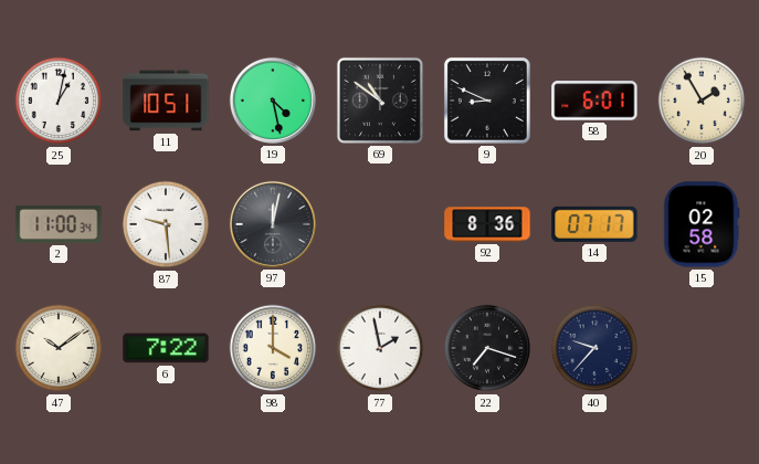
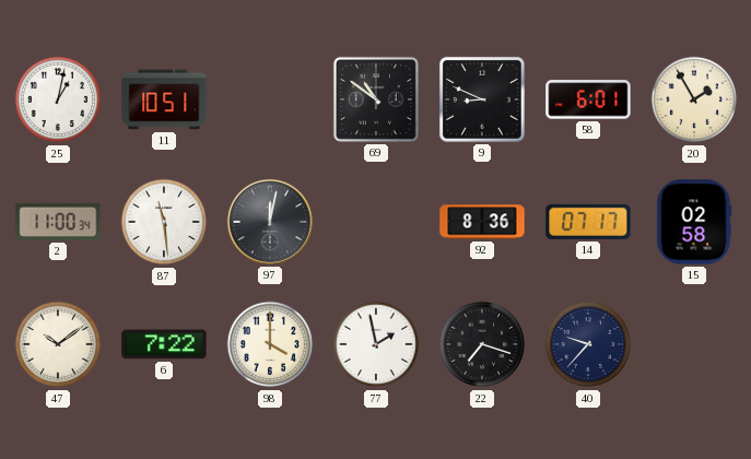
19: 4:28 -> none (273, 101)
87: 9:29 -> 11:29 (164, 222)
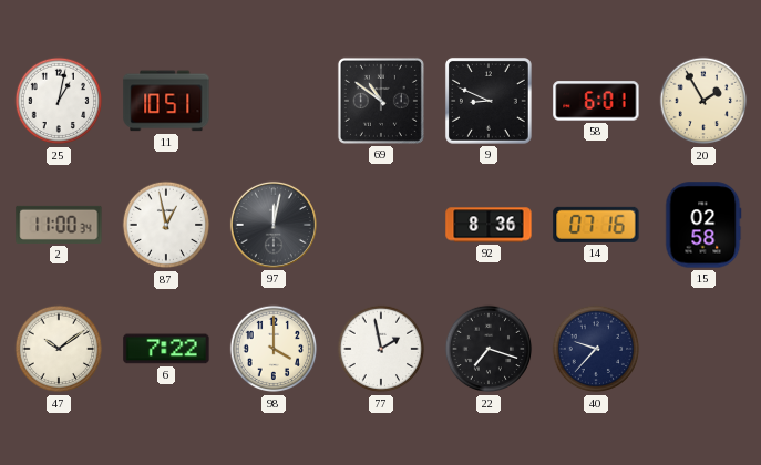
87: 11:29 -> 12:58 (166, 225)
14: 07:17 -> 07:16 (596, 225)
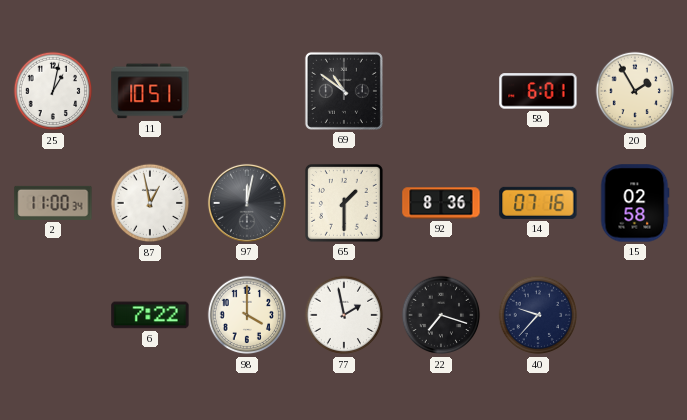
9: 8:49 -> none (489, 101)
65: none -> 1:30 (344, 203)
47: 10:09 -> none (59, 349)
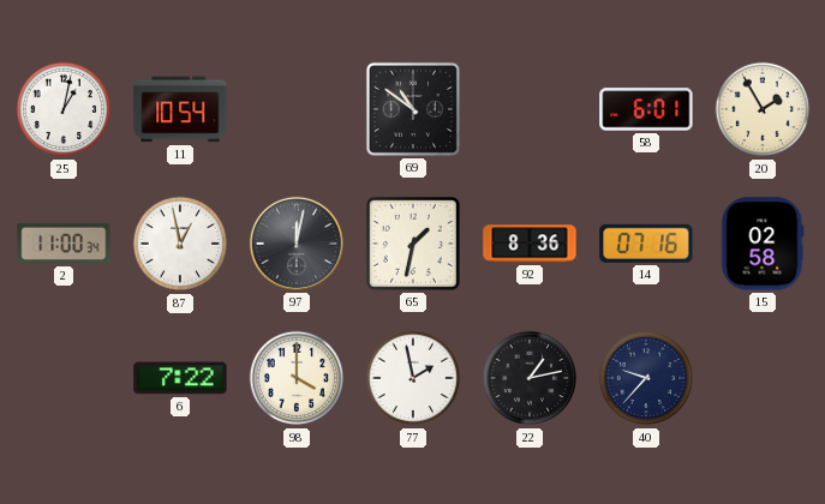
11: 10:51 -> 10:54 (180, 109)
65: 1:30 -> 1:32 (413, 244)
22: 7:18 -> 1:13 (530, 378)
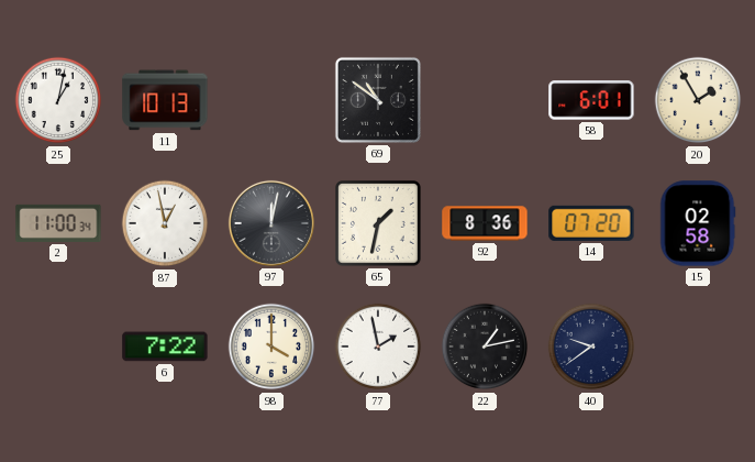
11: 10:54 -> 10:13 (165, 100)
14: 07:16 -> 07:20 (591, 223)
40: 9:37 -> 9:39 (591, 346)
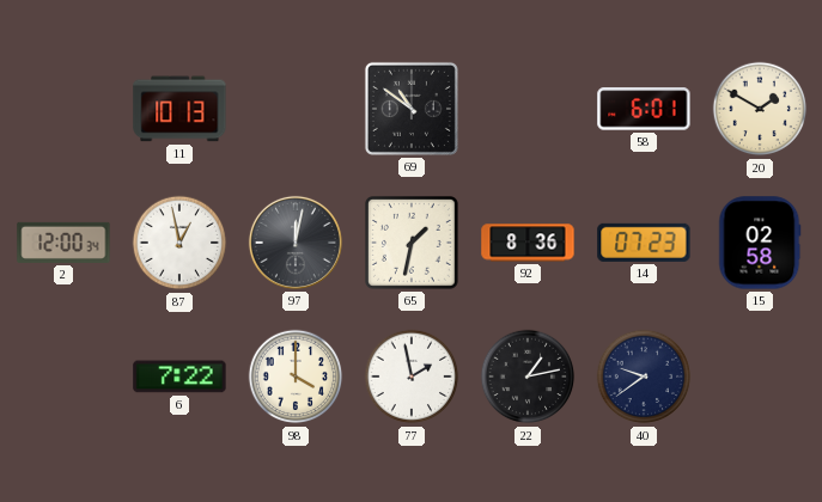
25: 1:02 -> none (58, 100)
20: 1:55 -> 1:50 (760, 109)
2: 11:00 -> 12:00 (63, 243)
14: 07:20 -> 07:23 (644, 243)
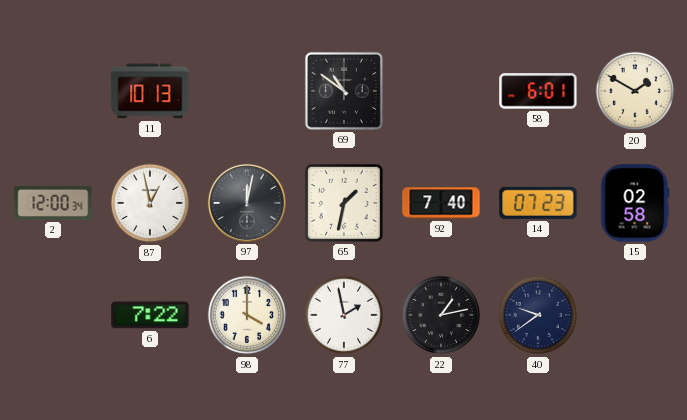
92: 8:36 -> 7:40 (441, 203)
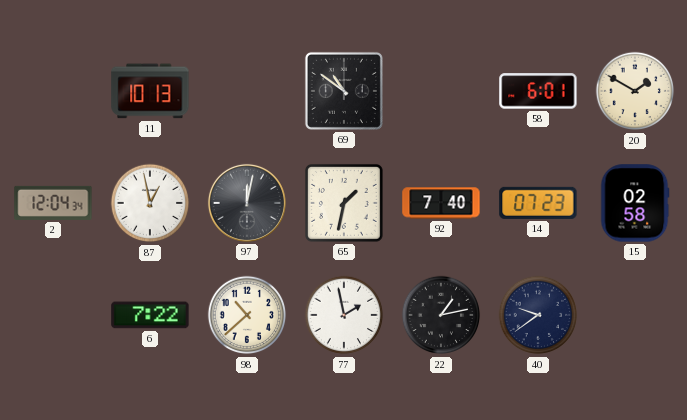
2: 12:00 -> 12:04 (53, 203)
98: 4:00 -> 10:38 (247, 315)
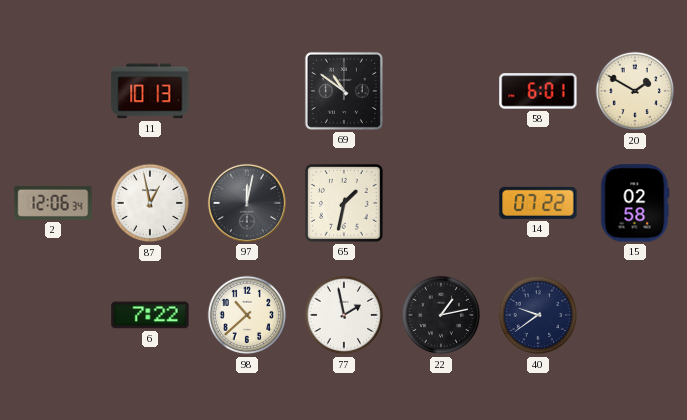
2: 12:04 -> 12:06 (53, 203)
92: 7:40 -> none (441, 203)
14: 07:23 -> 07:22 (538, 203)
